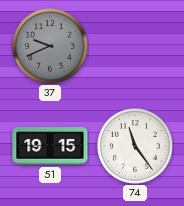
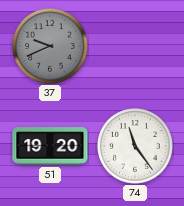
51: 19:15 -> 19:20 (50, 146)
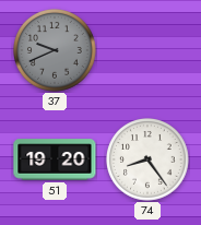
74: 11:24 -> 8:24 (149, 161)
